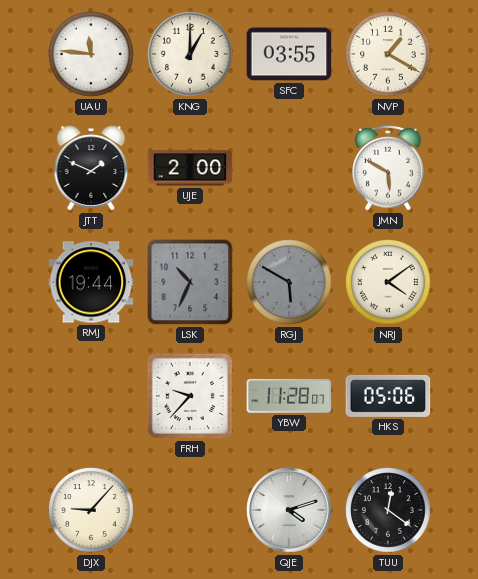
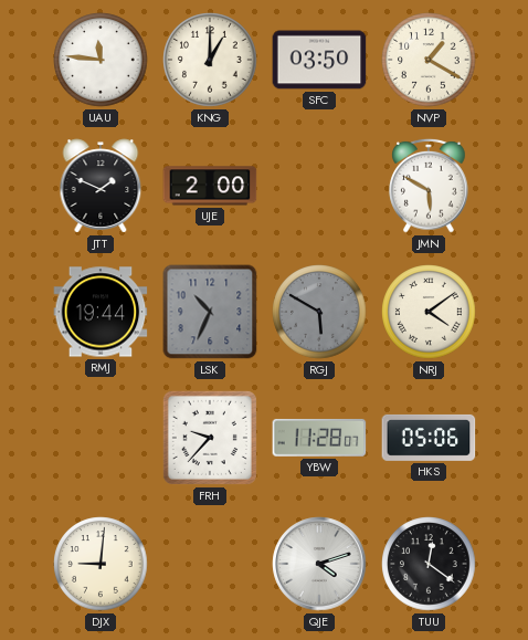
SFC: 03:55 -> 03:50 (319, 60)
DJX: 9:07 -> 9:01 (101, 564)
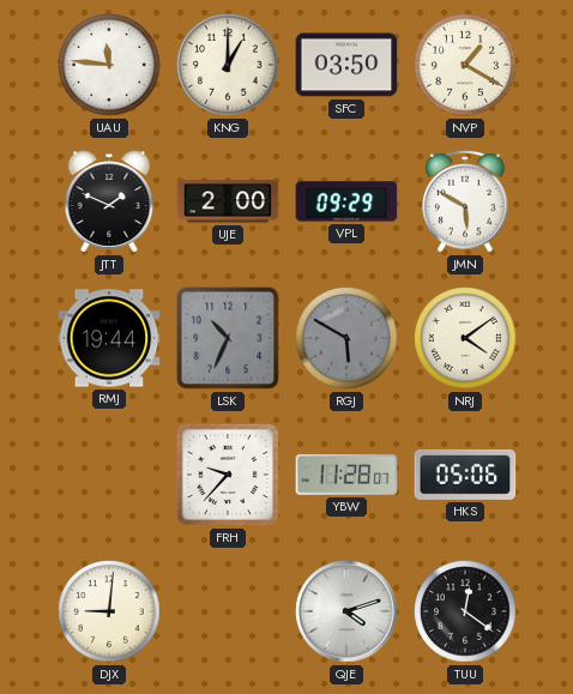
VPL: none -> 09:29 (346, 201)
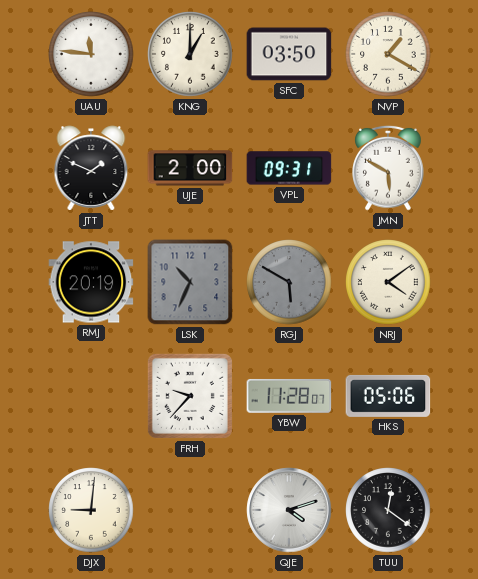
VPL: 09:29 -> 09:31 (289, 168)
RMJ: 19:44 -> 20:19 (91, 282)
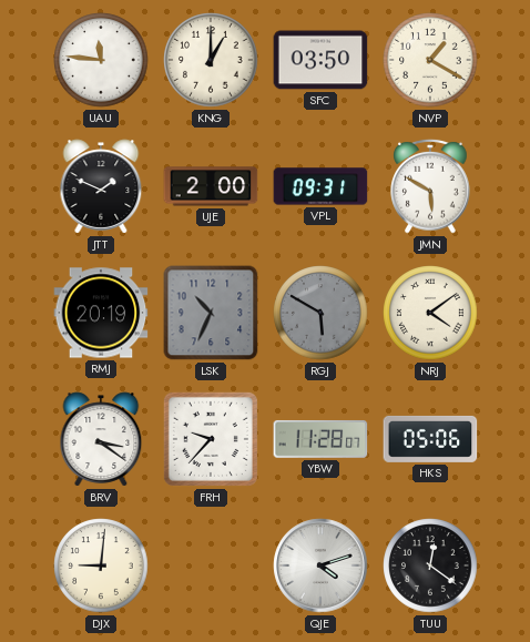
BRV: none -> 3:21 (101, 439)
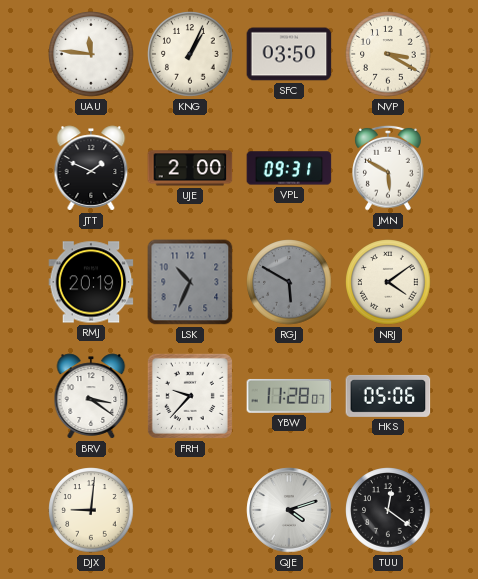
KNG: 1:00 -> 1:04 (190, 54)
NVP: 1:20 -> 3:20 (388, 54)
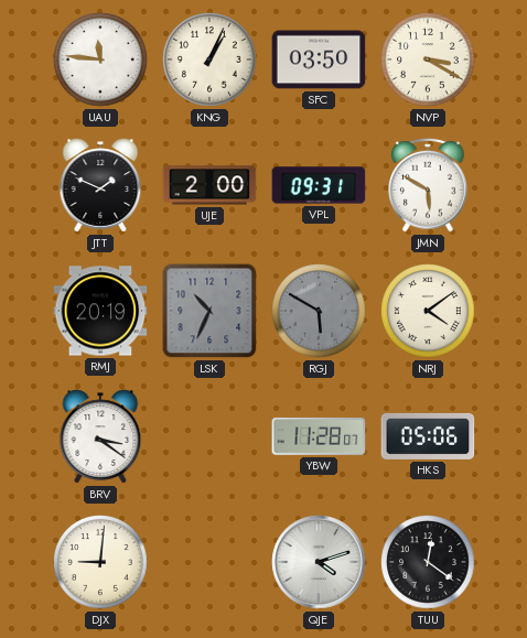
FRH: 9:37 -> none (190, 396)
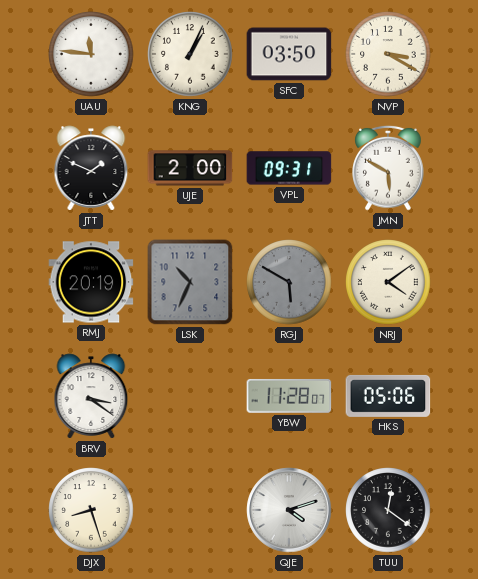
DJX: 9:01 -> 8:27 (91, 510)
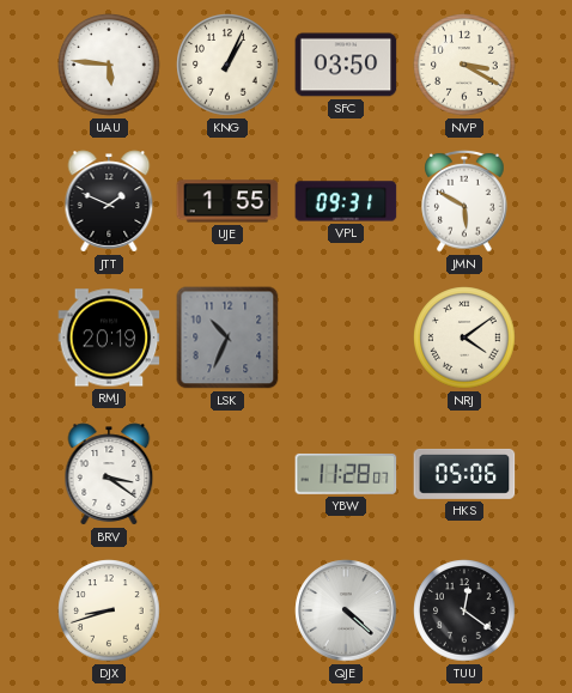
UAU: 11:46 -> 5:46 (109, 65)
UJE: 2:00 -> 1:55 (227, 201)
RGJ: 5:50 -> none (289, 282)
DJX: 8:27 -> 8:42 (109, 610)
QJE: 4:12 -> 4:22 (346, 610)
